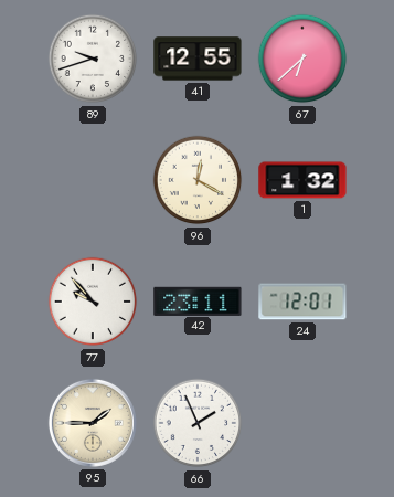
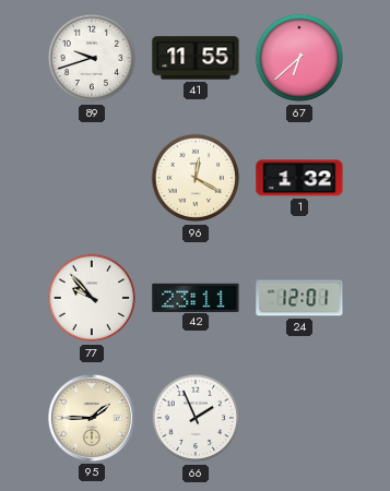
41: 12:55 -> 11:55 (196, 58)
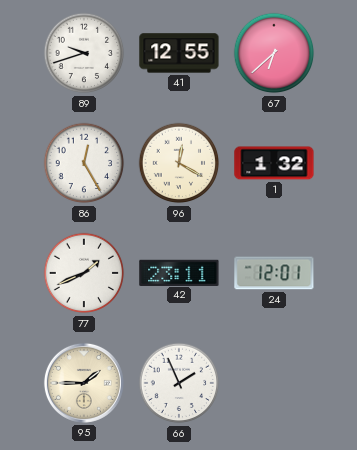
41: 11:55 -> 12:55 (179, 53)
86: none -> 12:25 (84, 163)
77: 9:53 -> 1:41 (84, 273)
